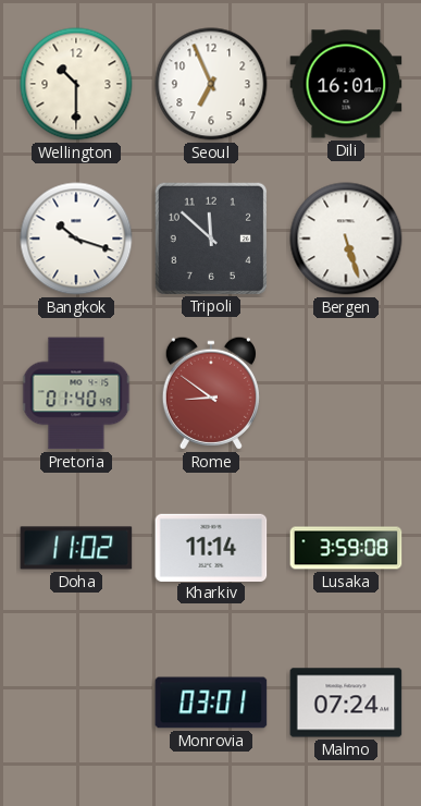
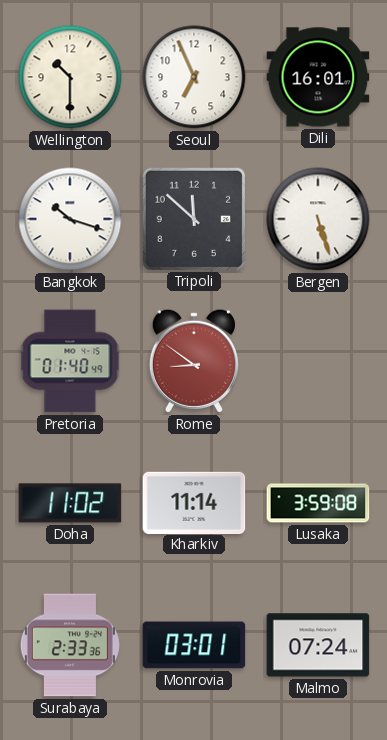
Surabaya: none -> 2:33 (70, 645)
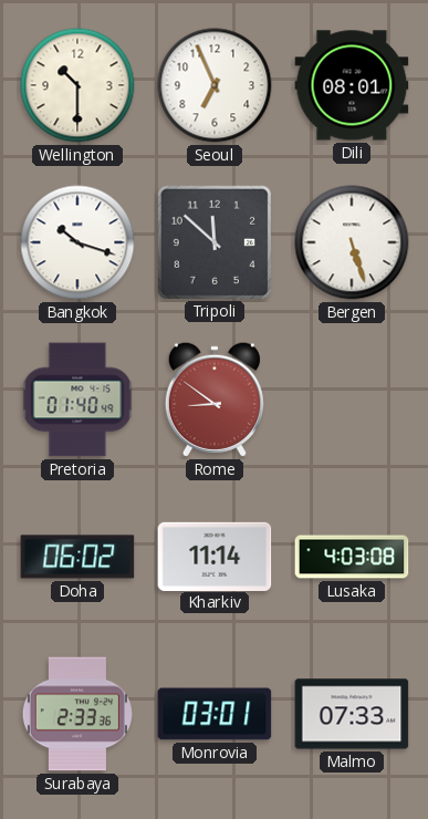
Dili: 16:01 -> 08:01 (352, 85)
Doha: 11:02 -> 06:02 (77, 557)
Lusaka: 3:59 -> 4:03 (352, 557)
Malmo: 07:24 -> 07:33 (352, 714)
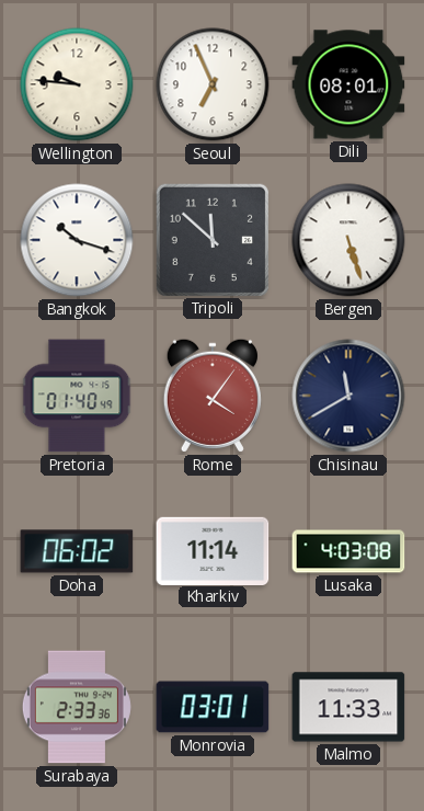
Wellington: 10:30 -> 9:46 (77, 84)
Rome: 8:51 -> 4:06 (213, 396)
Chisinau: none -> 11:40 (348, 396)
Malmo: 07:33 -> 11:33 (348, 707)
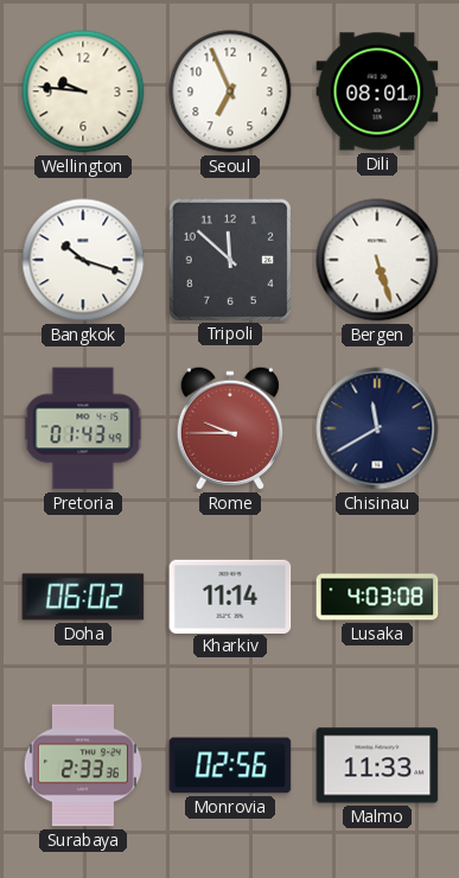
Pretoria: 01:40 -> 01:43 (83, 428)
Rome: 4:06 -> 9:45 (230, 428)
Monrovia: 03:01 -> 02:56 (230, 765)
